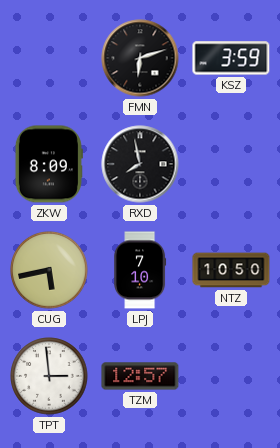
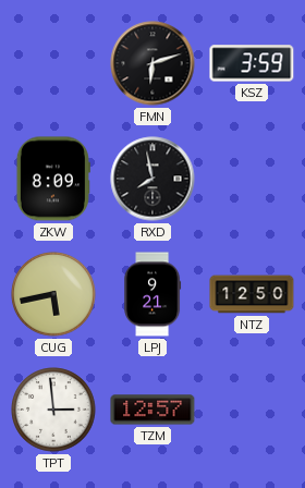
LPJ: 7:10 -> 9:21 (152, 294)
NTZ: 10:50 -> 12:50 (252, 294)
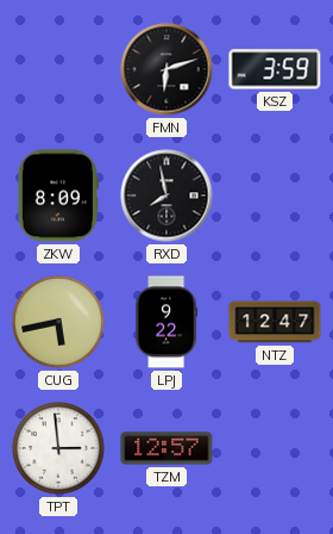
LPJ: 9:21 -> 9:22 (166, 322)
NTZ: 12:50 -> 12:47 (275, 322)
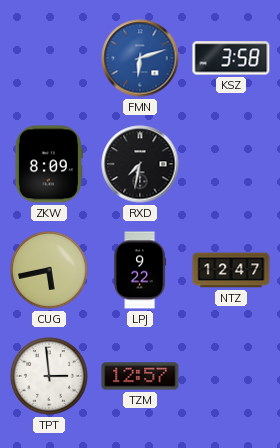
FMN dial: black -> blue (140, 58)
KSZ: 3:59 -> 3:58 (231, 58)
RXD: 7:58 -> 7:32 (140, 164)
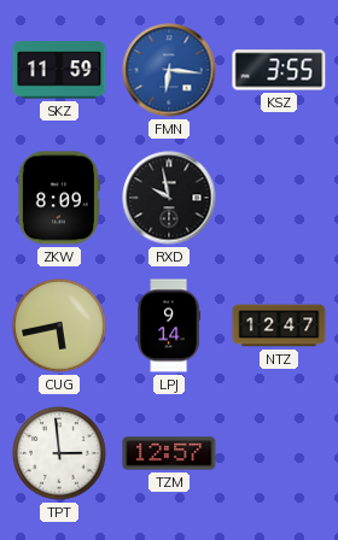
SKZ: none -> 11:59 (59, 70)
FMN: 6:12 -> 6:16 (169, 70)
KSZ: 3:58 -> 3:55 (279, 70)
RXD: 7:32 -> 9:58 (169, 198)
LPJ: 9:22 -> 9:14 (169, 325)
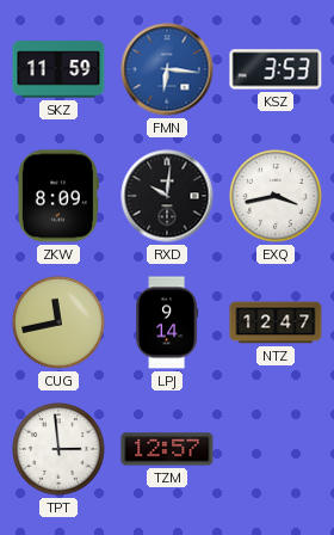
KSZ: 3:55 -> 3:53 (276, 69)
RXD: 9:58 -> 10:01 (167, 196)
EXQ: none -> 3:43 (276, 196)
CUG: 5:43 -> 11:43 (58, 322)
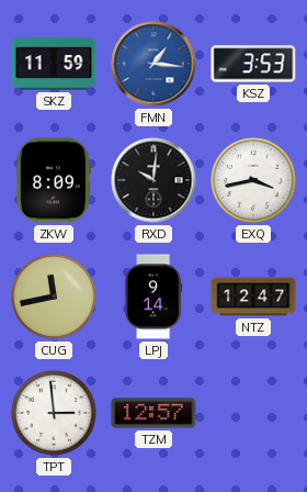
FMN: 6:16 -> 1:16 (153, 64)
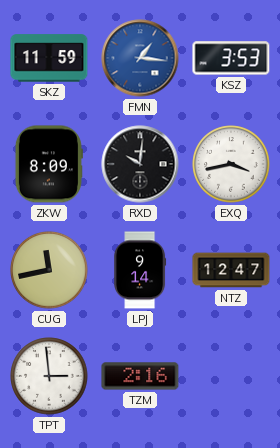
TZM: 12:57 -> 2:16 (140, 376)
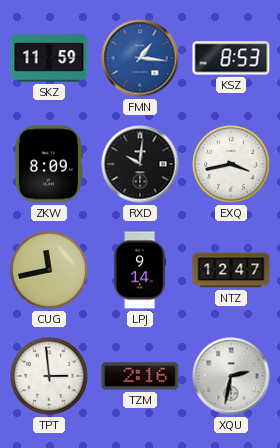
KSZ: 3:53 -> 8:53 (231, 58)
XQU: none -> 2:32 (231, 376)
